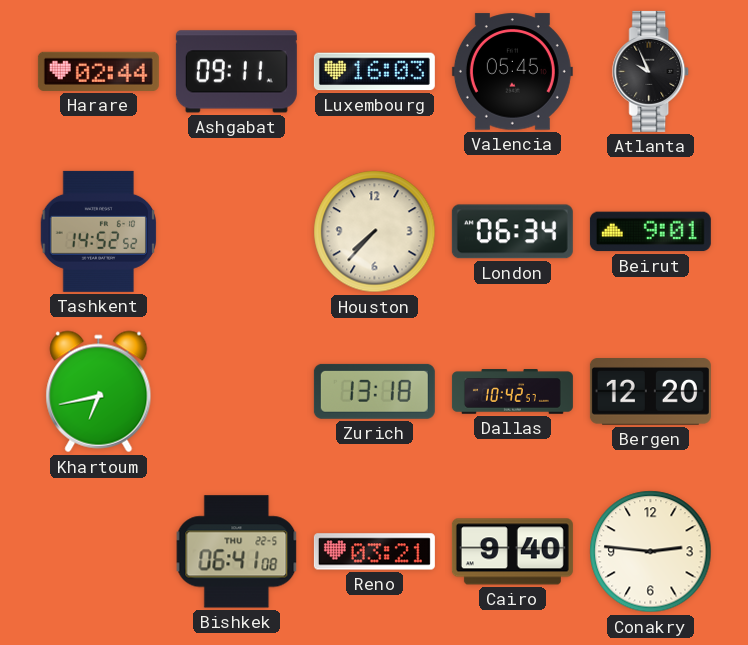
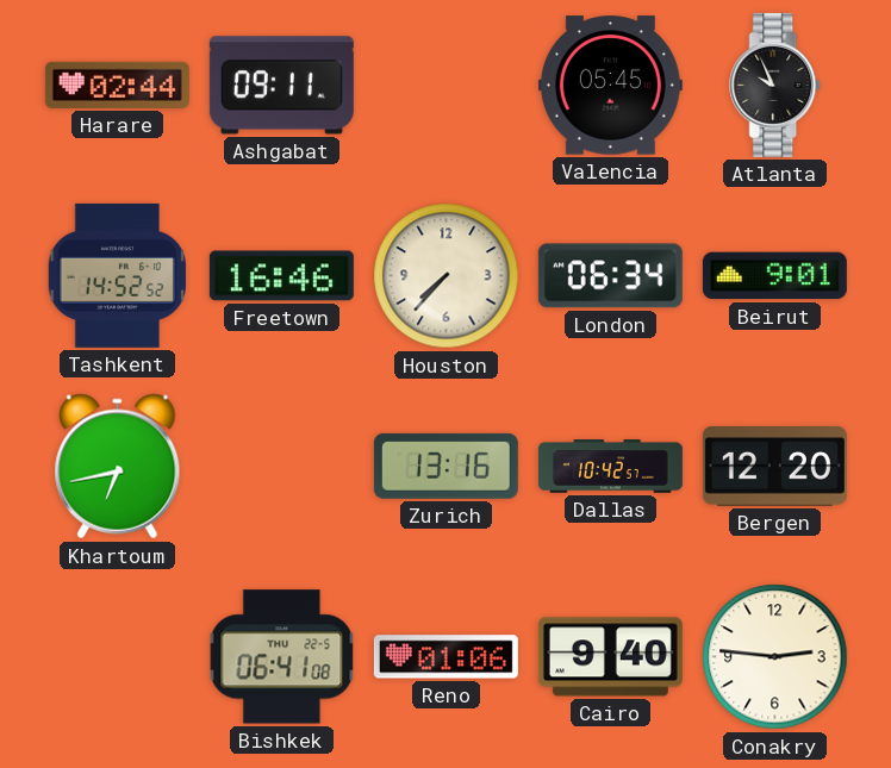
Luxembourg: 16:03 -> none (374, 72)
Freetown: none -> 16:46 (281, 276)
Zurich: 13:18 -> 13:16 (445, 466)
Reno: 03:21 -> 01:06 (445, 657)
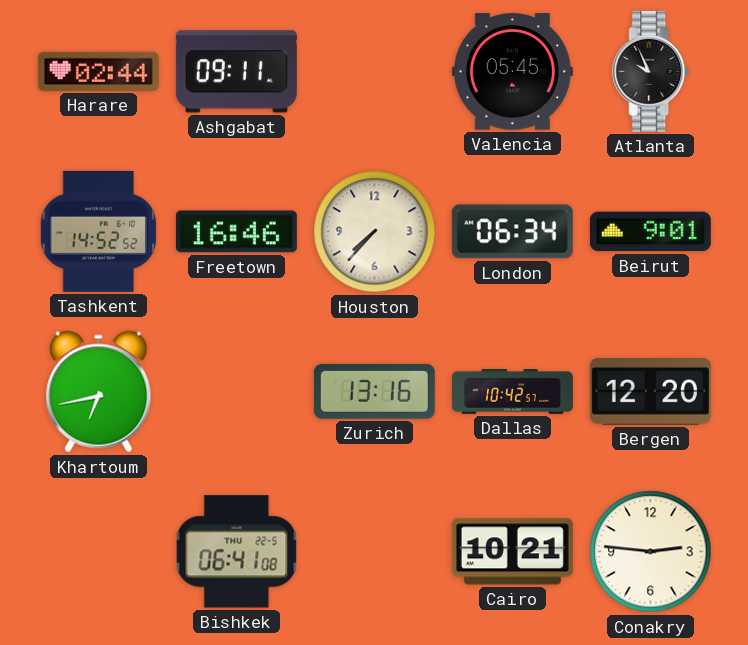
Reno: 01:06 -> none (445, 657)
Cairo: 9:40 -> 10:21 (512, 552)
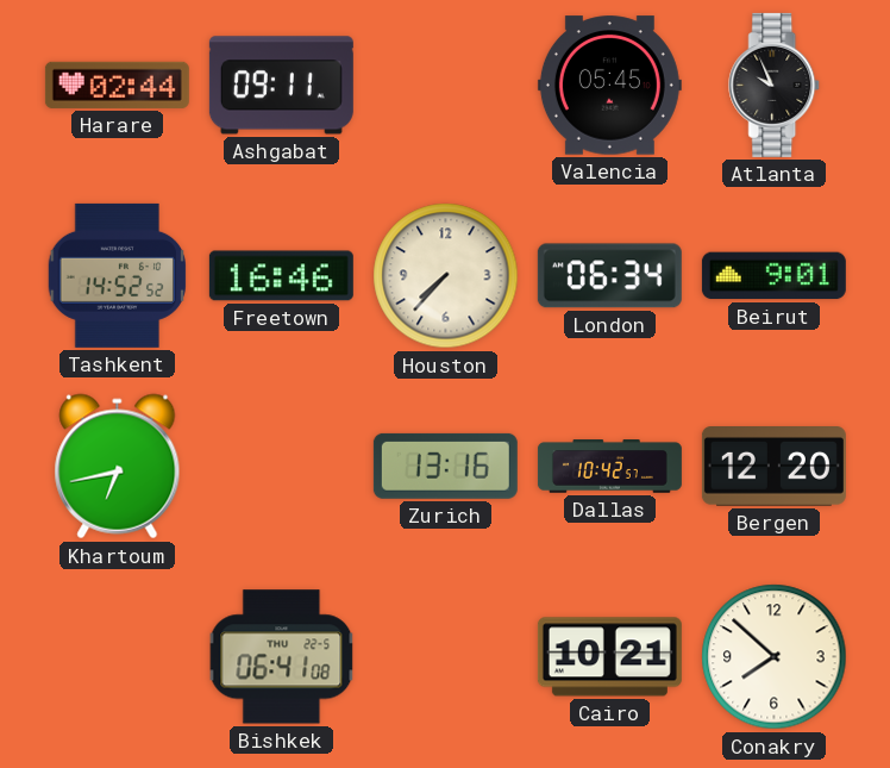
Conakry: 2:46 -> 7:52 (775, 657)
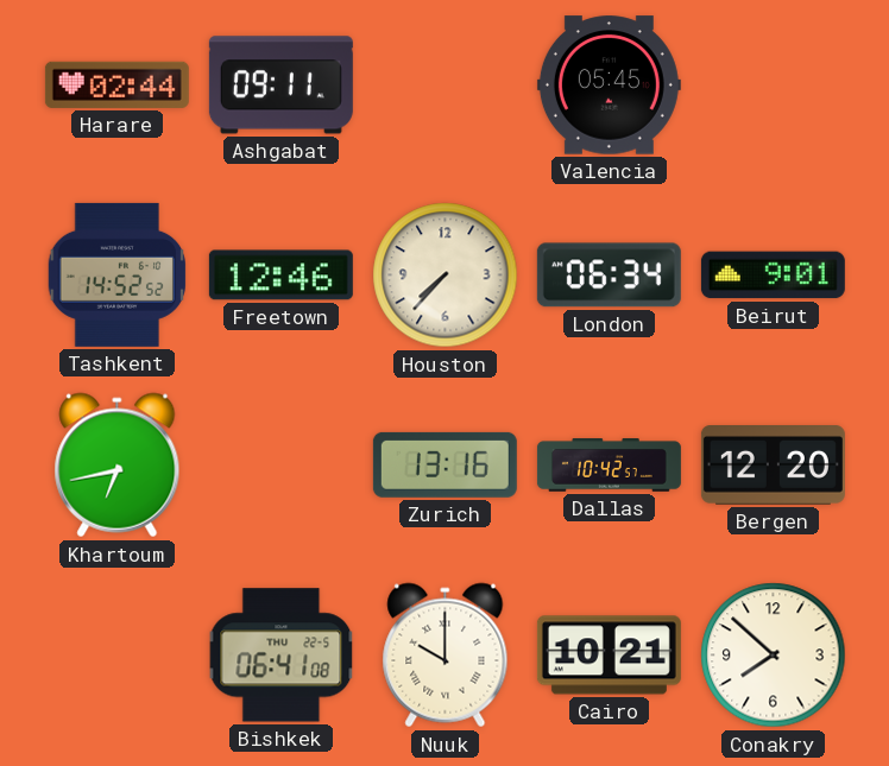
Atlanta: 9:56 -> none (775, 85)
Freetown: 16:46 -> 12:46 (280, 276)
Nuuk: none -> 10:00 (446, 656)
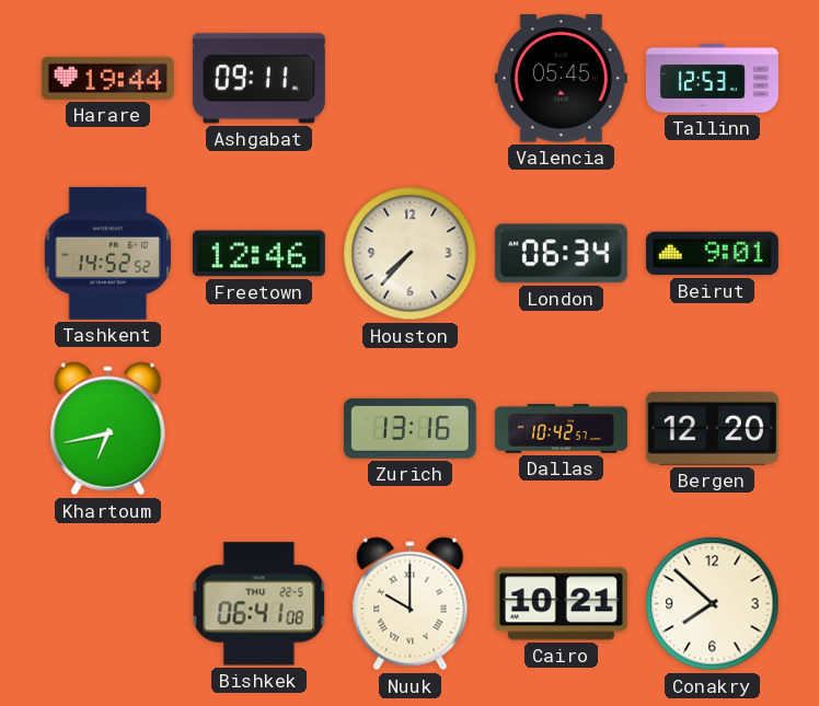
Harare: 02:44 -> 19:44 (107, 78)
Tallinn: none -> 12:53 (712, 78)
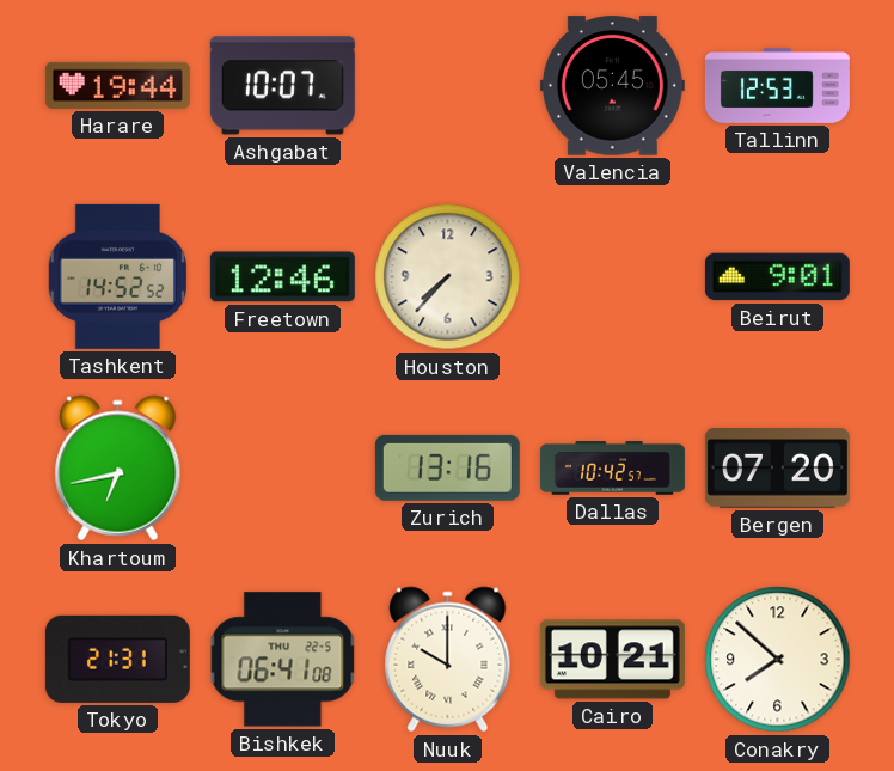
Ashgabat: 09:11 -> 10:07 (282, 86)
London: 06:34 -> none (561, 254)
Bergen: 12:20 -> 07:20 (777, 469)
Tokyo: none -> 21:31 (117, 659)
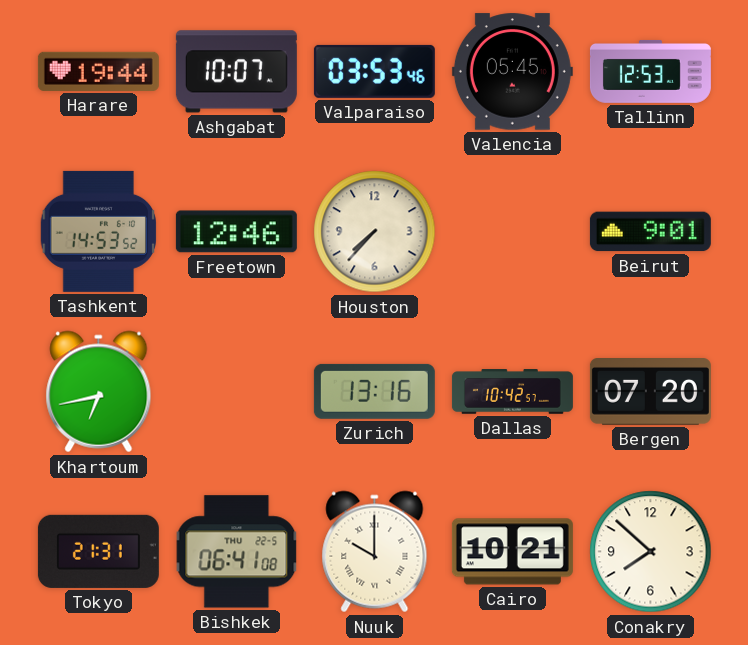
Valparaiso: none -> 03:53 (374, 71)
Tashkent: 14:52 -> 14:53 (98, 231)
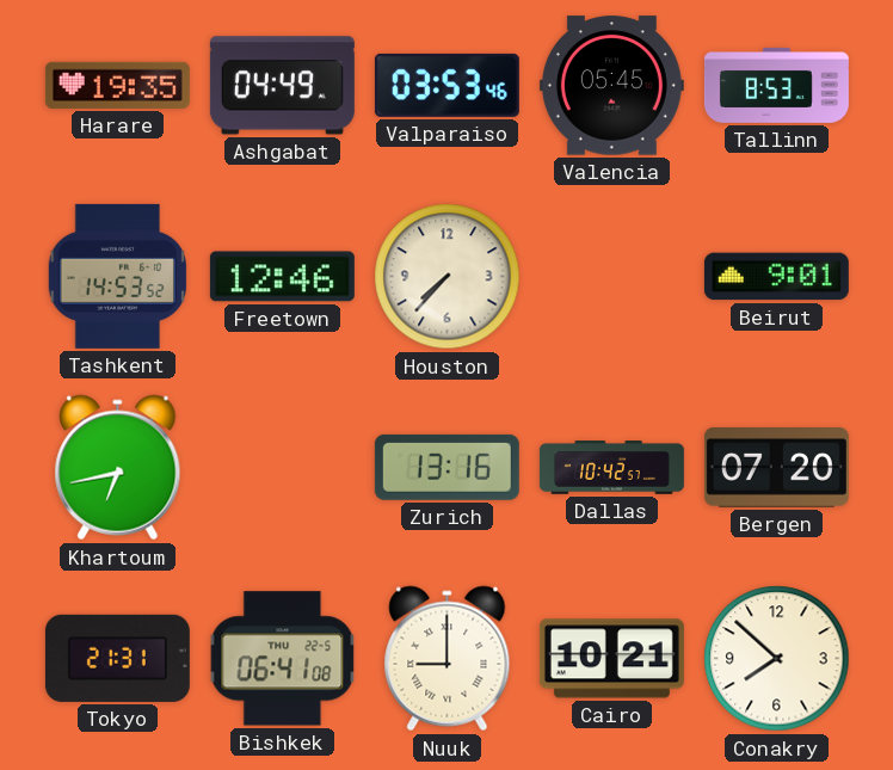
Harare: 19:44 -> 19:35 (117, 85)
Ashgabat: 10:07 -> 04:49 (282, 86)
Tallinn: 12:53 -> 8:53 (776, 85)
Nuuk: 10:00 -> 9:00 (448, 659)
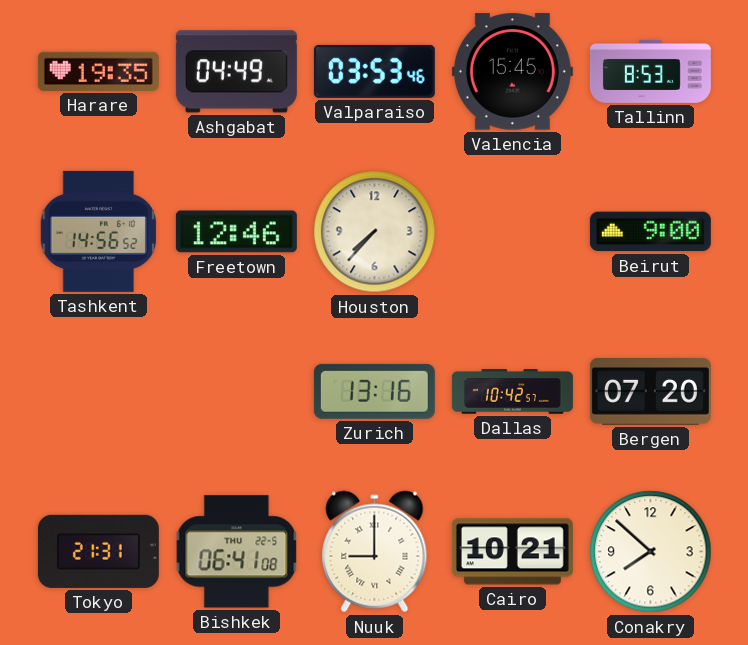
Valencia: 05:45 -> 15:45 (512, 72)
Tashkent: 14:53 -> 14:56 (98, 231)
Beirut: 9:01 -> 9:00 (650, 232)
Khartoum: 6:43 -> none (118, 468)
